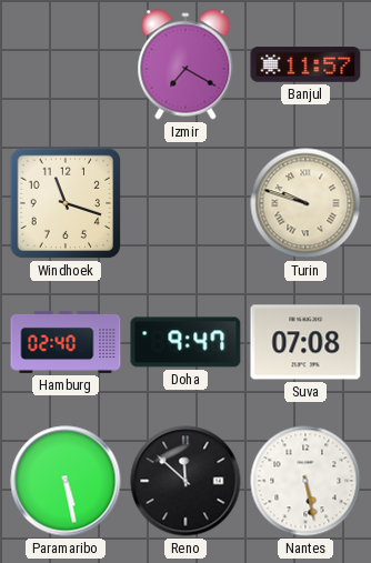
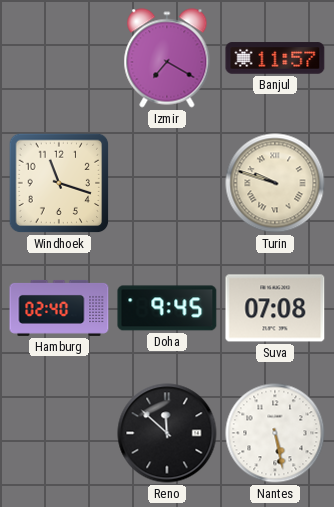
Doha: 9:47 -> 9:45 (167, 308)
Paramaribo: 5:28 -> none (66, 481)
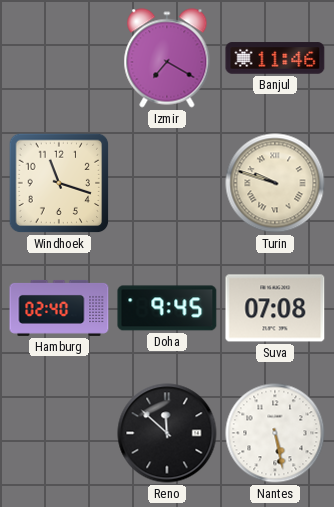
Banjul: 11:57 -> 11:46 (275, 58)
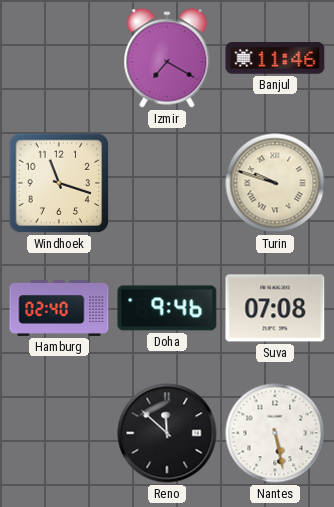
Doha: 9:45 -> 9:46 (167, 308)
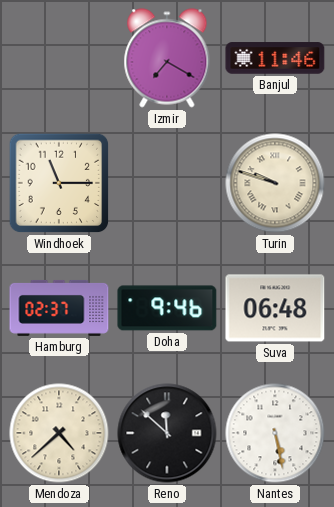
Windhoek: 11:18 -> 11:15 (59, 183)
Hamburg: 02:40 -> 02:37 (59, 308)
Suva: 07:08 -> 06:48 (275, 308)
Mendoza: none -> 4:38 (59, 433)
